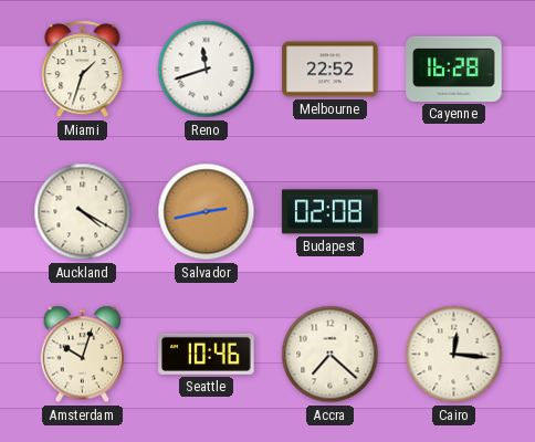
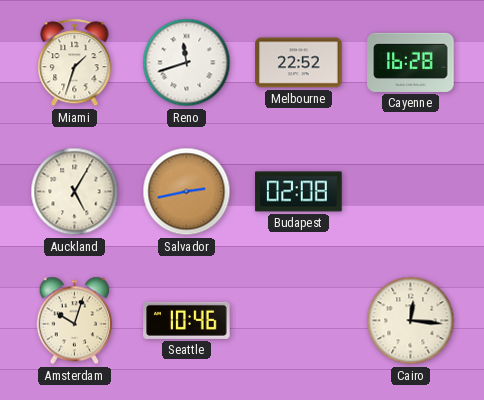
Auckland: 4:20 -> 5:05 (75, 192)
Accra: 7:22 -> none (331, 355)
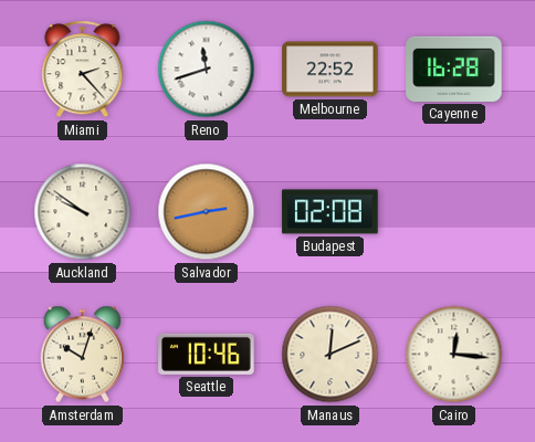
Miami: 1:33 -> 2:23 (83, 70)
Auckland: 5:05 -> 9:51 (83, 212)
Manaus: none -> 12:11 (331, 355)
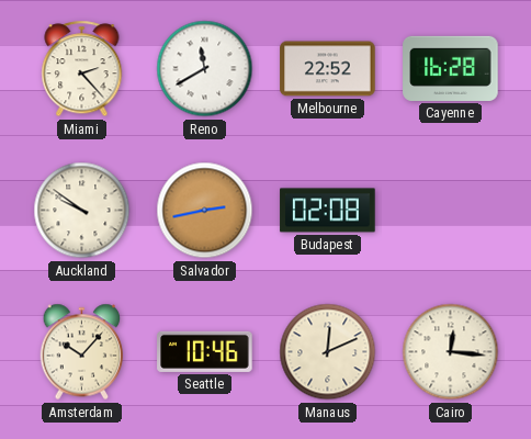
Reno: 11:42 -> 11:40 (205, 69)
Amsterdam: 10:03 -> 10:07 (82, 352)
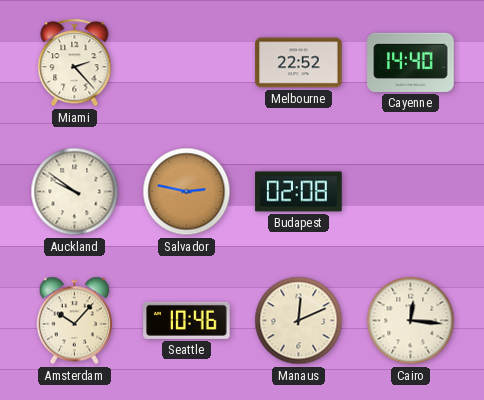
Reno: 11:40 -> none (205, 69)
Cayenne: 16:28 -> 14:40 (411, 62)
Salvador: 2:43 -> 2:47 (187, 192)
